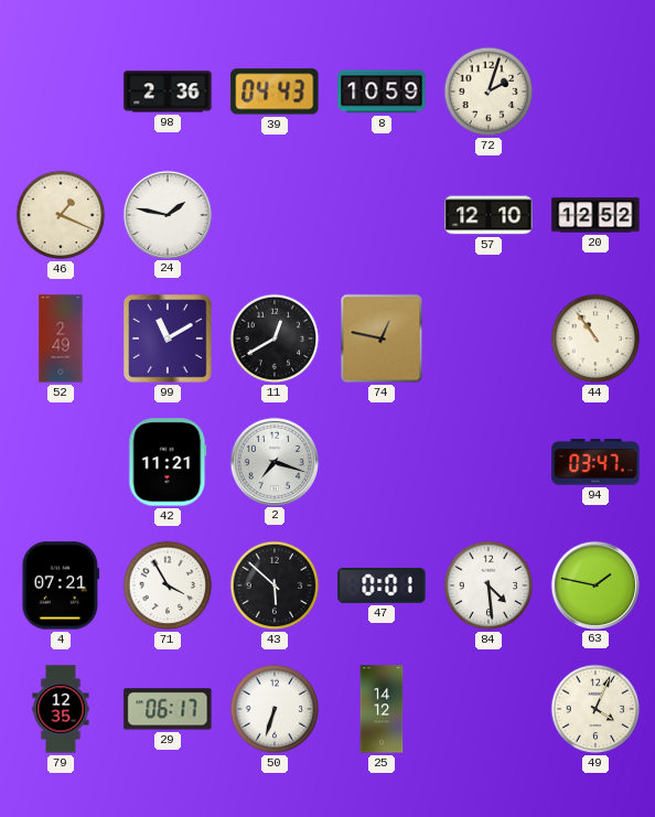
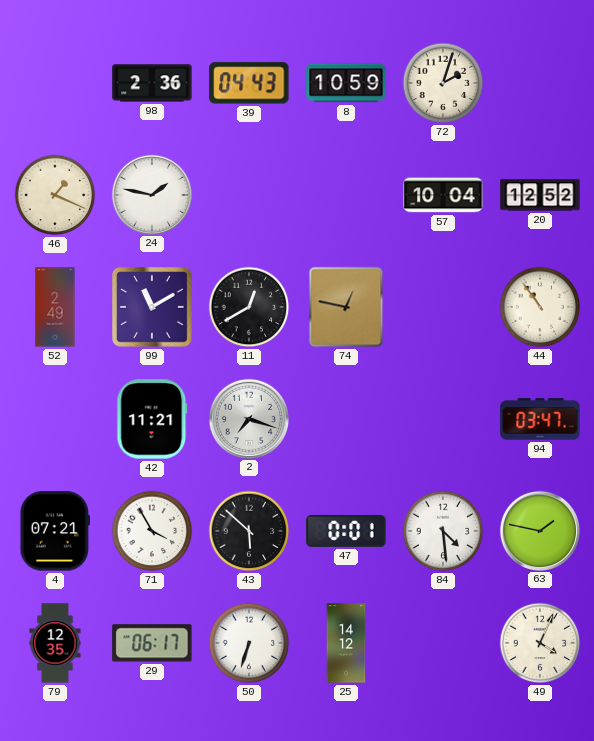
57: 12:10 -> 10:04 (443, 195)
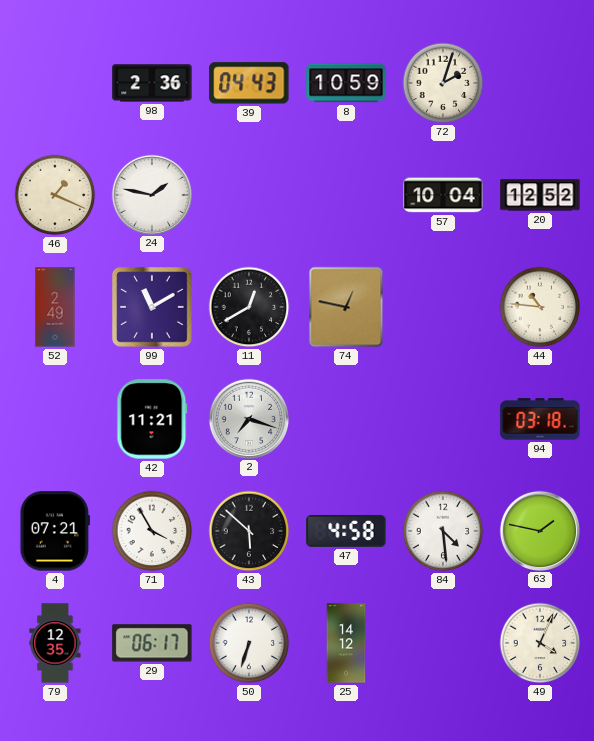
44: 10:54 -> 10:46 (540, 307)
94: 03:47 -> 03:18 (540, 419)
47: 0:01 -> 4:58 (346, 531)
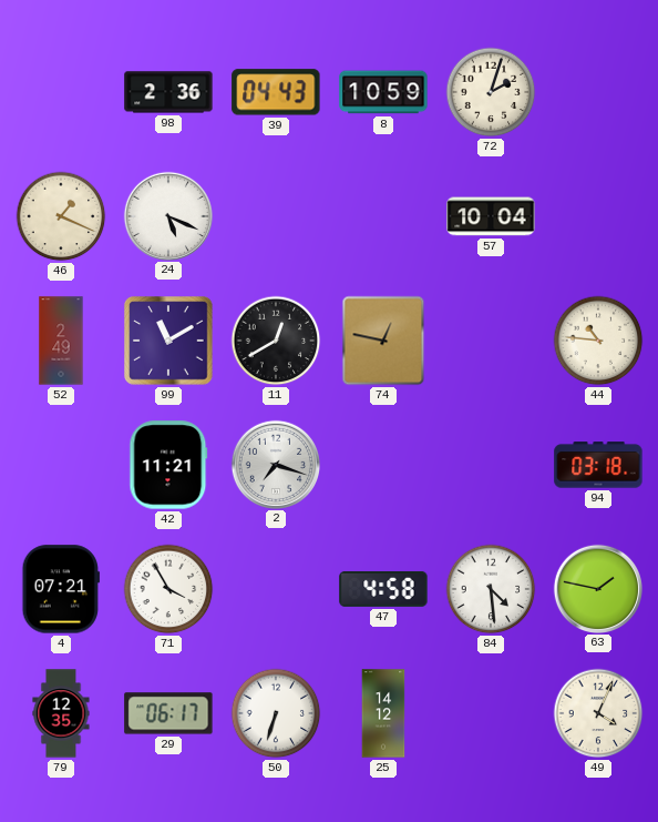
24: 1:47 -> 5:19 (167, 215)
20: 12:52 -> none (540, 195)
43: 5:52 -> none (249, 531)
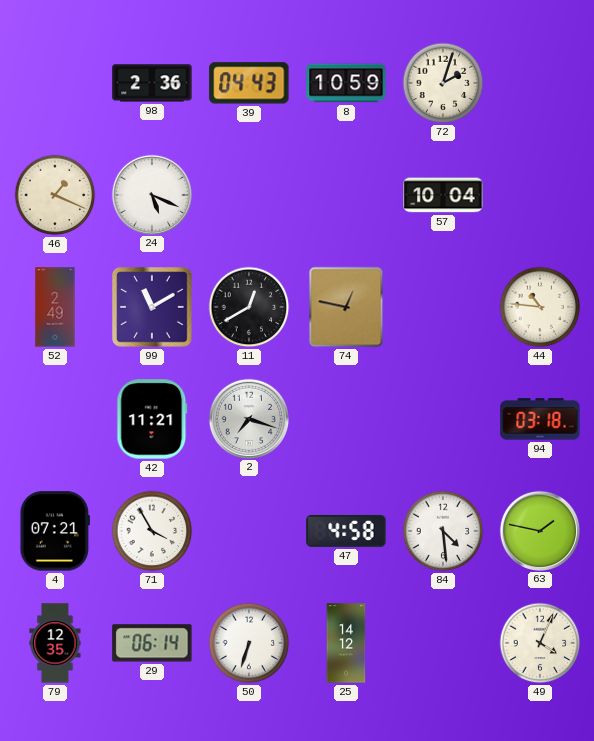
29: 06:17 -> 06:14 (152, 643)
